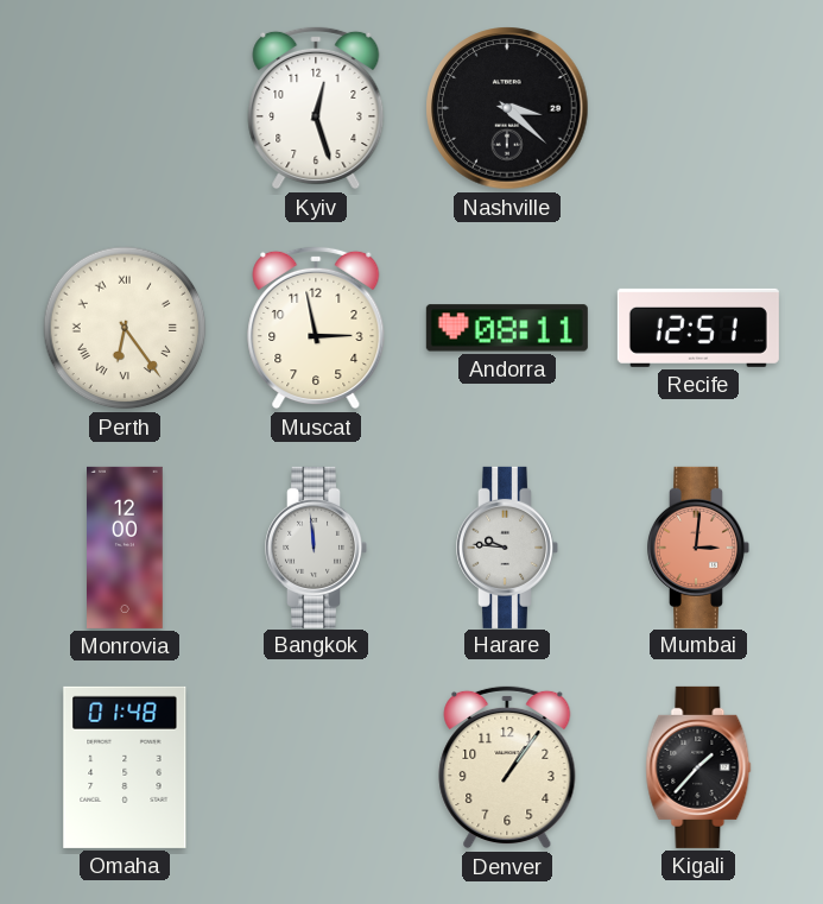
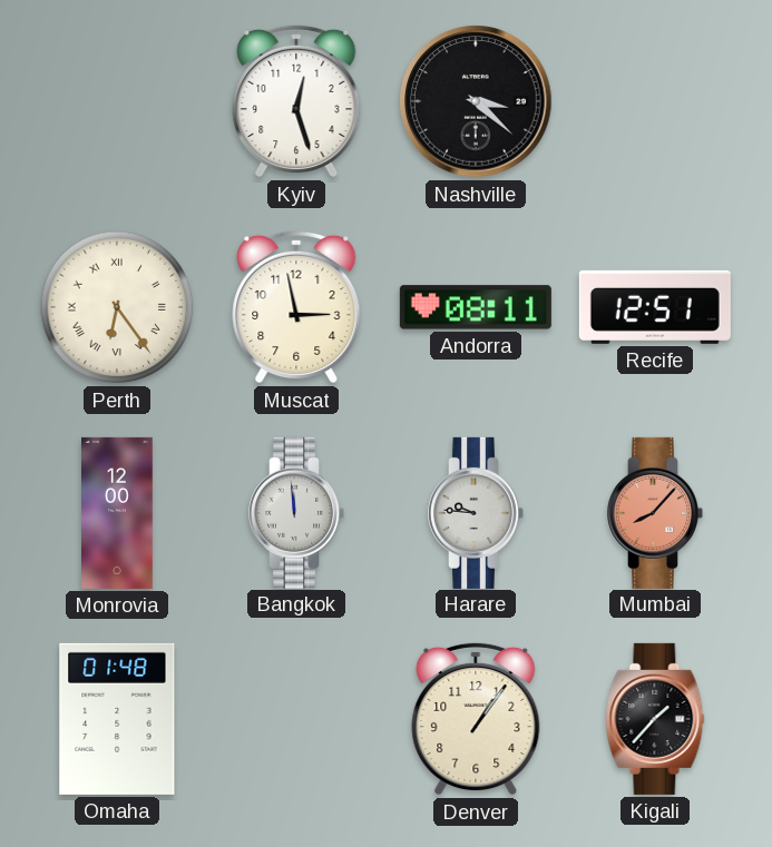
Mumbai: 3:01 -> 8:07 (655, 513)
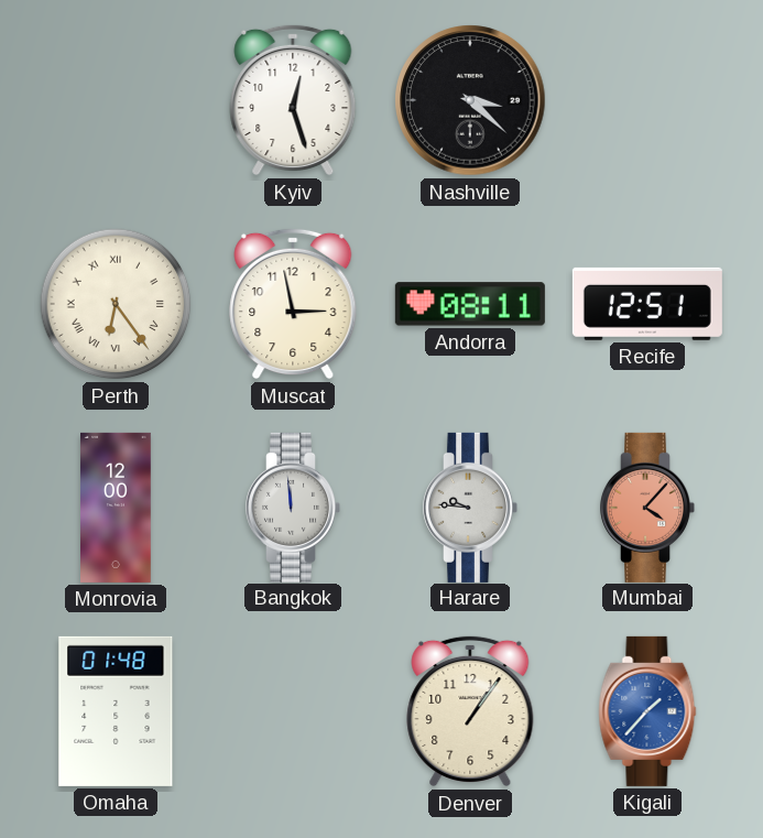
Mumbai: 8:07 -> 4:07 (647, 508)
Kigali dial: black -> blue (647, 711)
